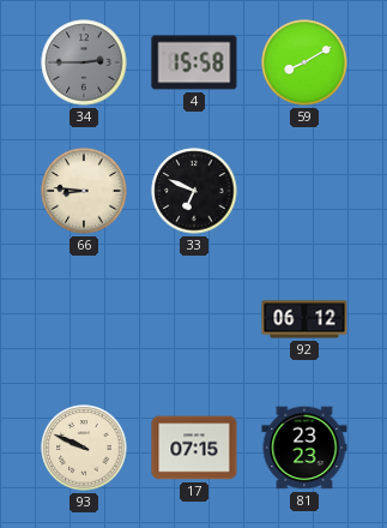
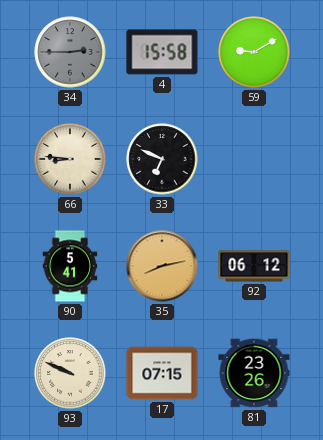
59: 8:10 -> 9:10 (254, 52)
90: none -> 5:41 (70, 266)
35: none -> 8:13 (162, 266)
81: 23:23 -> 23:26 (254, 373)
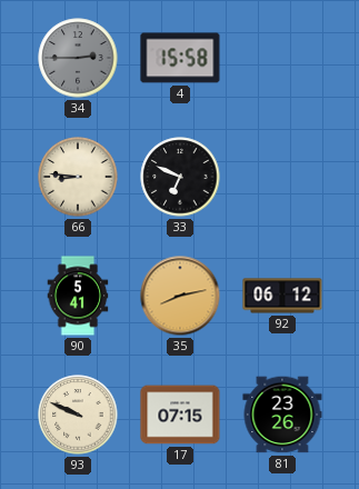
59: 9:10 -> none (254, 52)
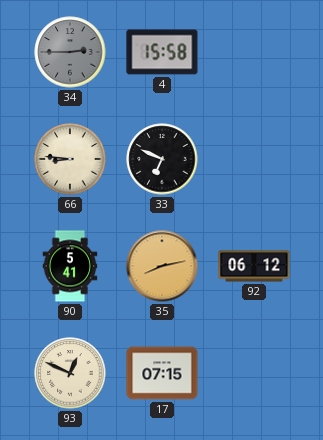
93: 9:49 -> 12:49 (70, 373)
81: 23:26 -> none (282, 415)
